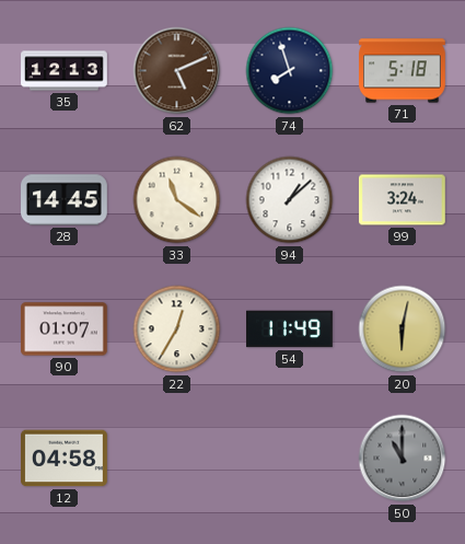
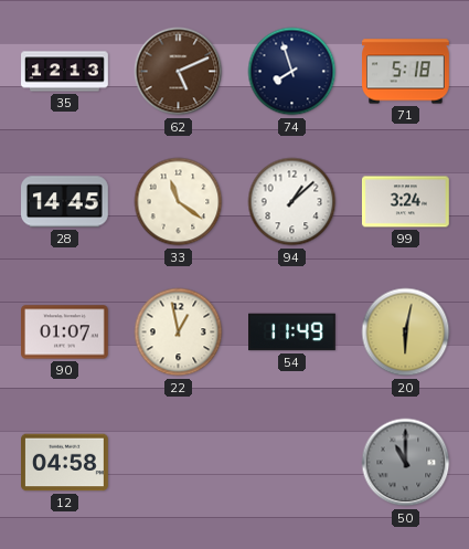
22: 12:35 -> 12:58 (179, 332)
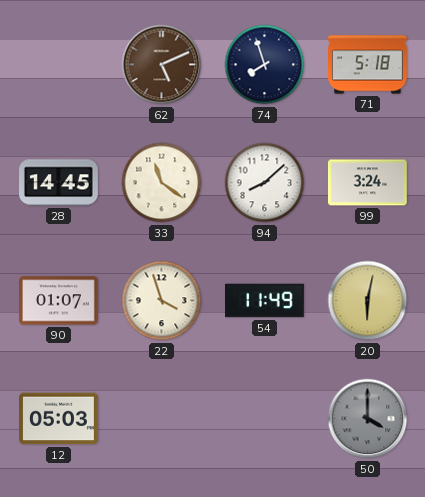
35: 12:13 -> none (65, 72)
94: 1:08 -> 8:08 (265, 183)
22: 12:58 -> 3:57 (162, 301)
12: 04:58 -> 05:03 (59, 419)
50: 11:00 -> 4:00 (368, 419)
